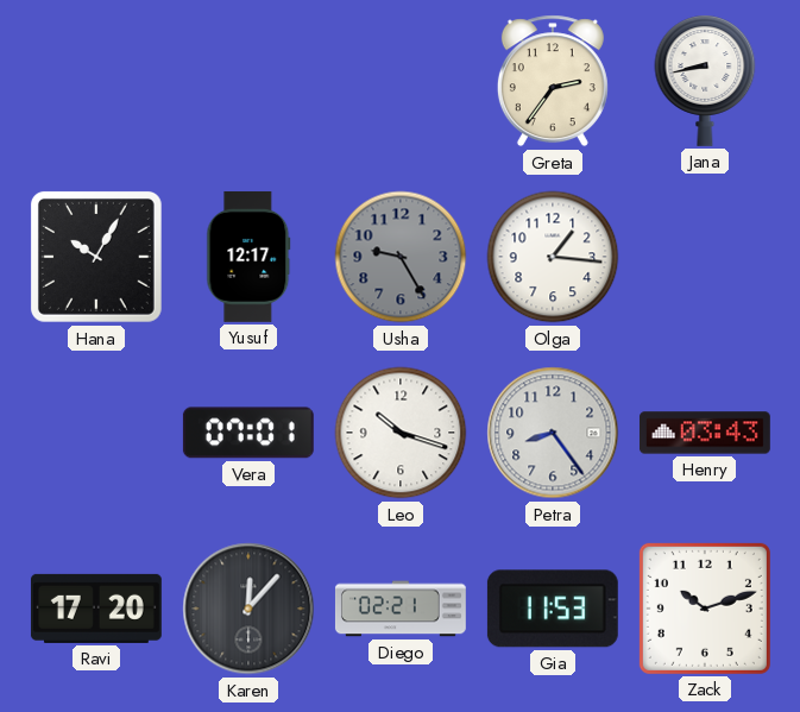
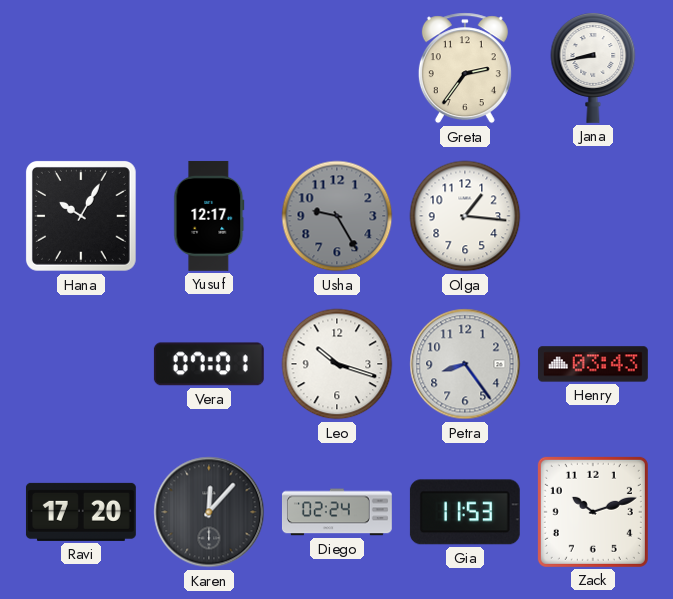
Diego: 02:21 -> 02:24 (337, 512)
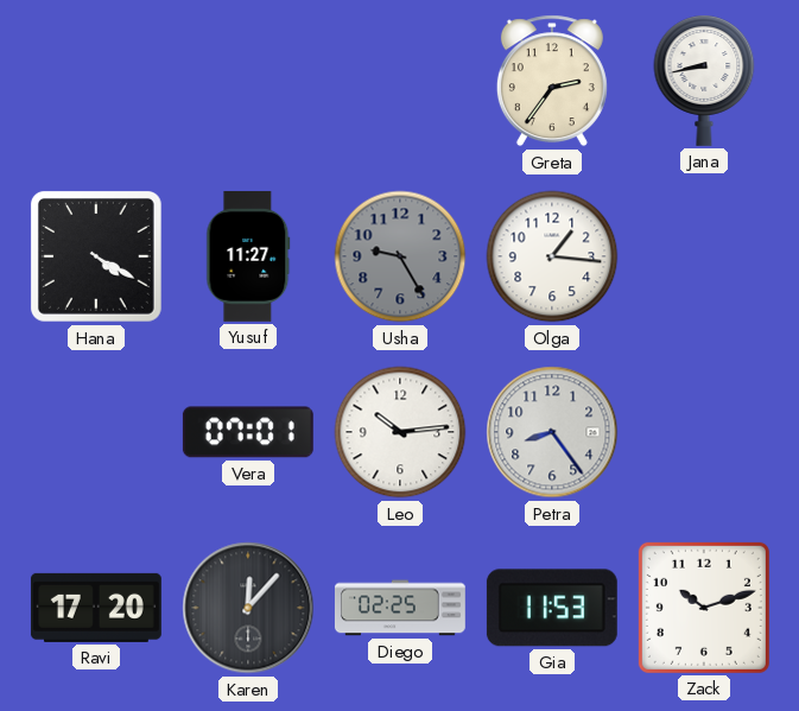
Hana: 10:05 -> 4:20 (96, 256)
Yusuf: 12:17 -> 11:27 (248, 256)
Leo: 10:18 -> 10:14 (400, 432)
Henry: 03:43 -> none (593, 364)
Diego: 02:24 -> 02:25 (400, 608)
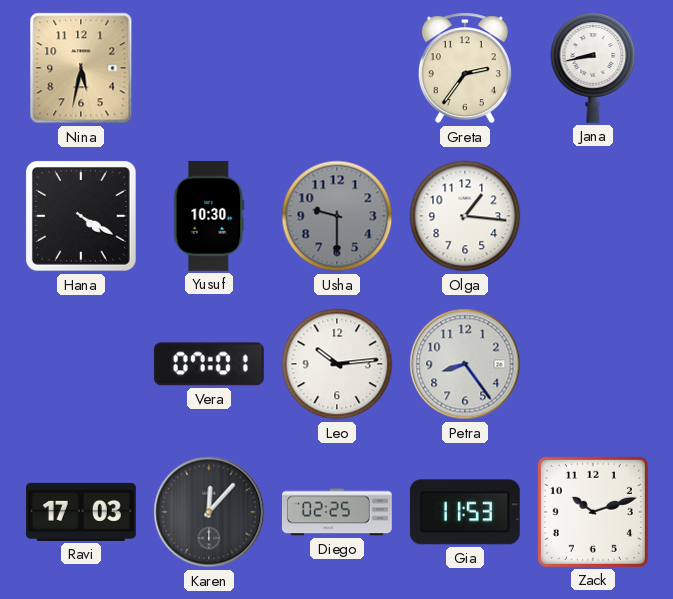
Nina: none -> 5:32 (81, 68)
Yusuf: 11:27 -> 10:30 (209, 216)
Usha: 9:25 -> 9:30 (337, 216)
Ravi: 17:20 -> 17:03 (81, 512)
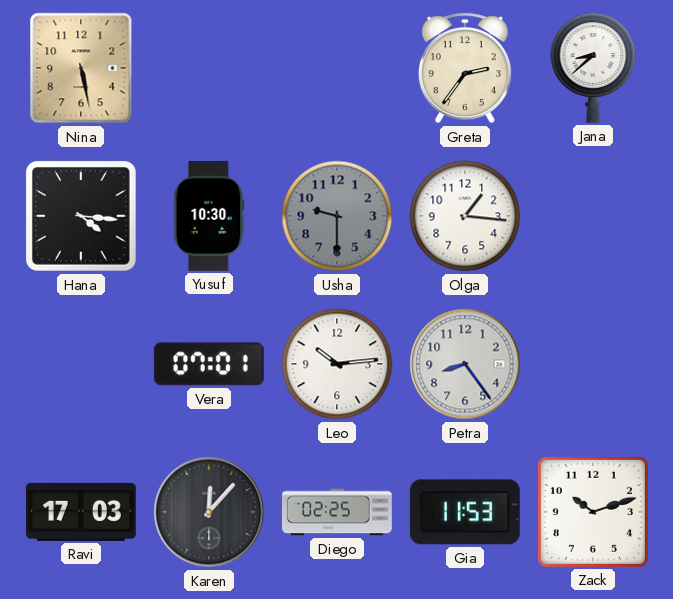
Nina: 5:32 -> 5:28 (81, 68)
Jana: 8:43 -> 8:38 (593, 68)
Hana: 4:20 -> 4:16 (81, 216)
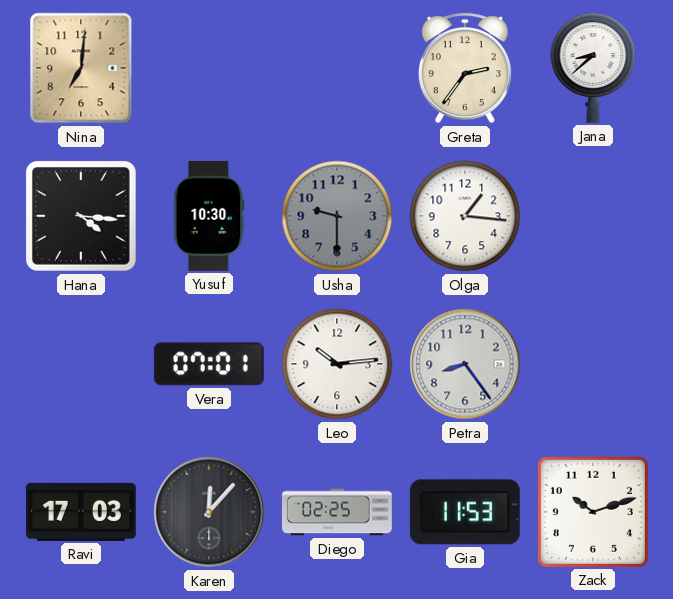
Nina: 5:28 -> 7:01 (81, 68)
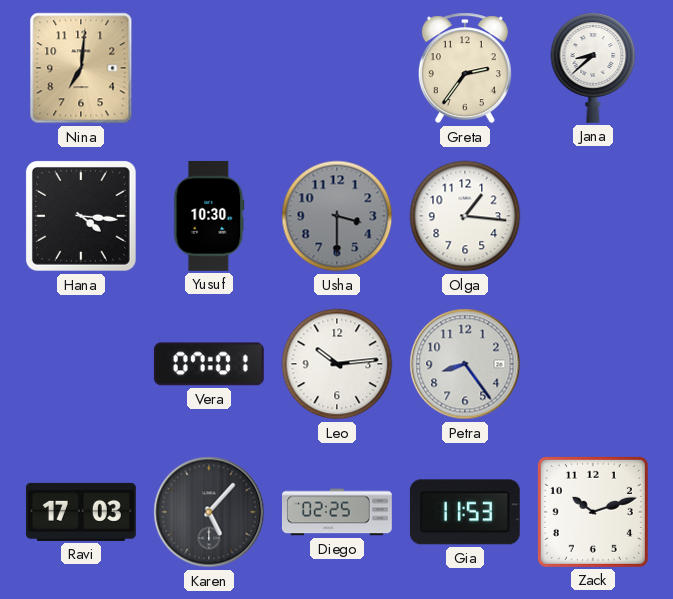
Usha: 9:30 -> 3:30 (337, 216)
Karen: 12:07 -> 5:07 (209, 512)
